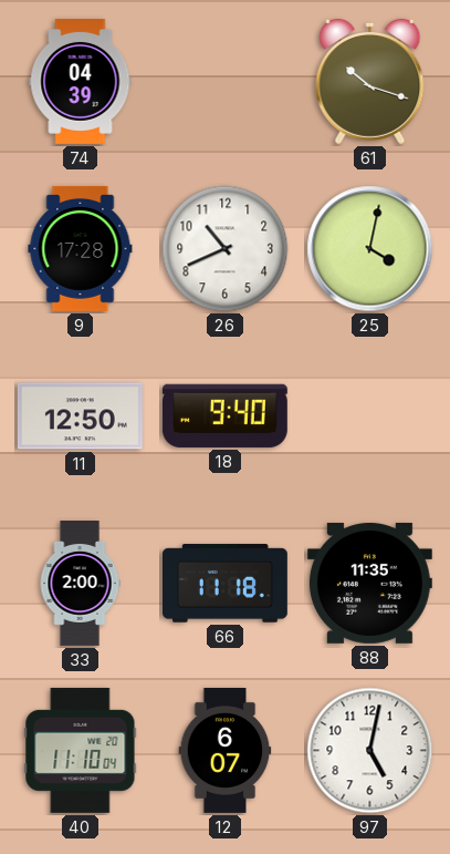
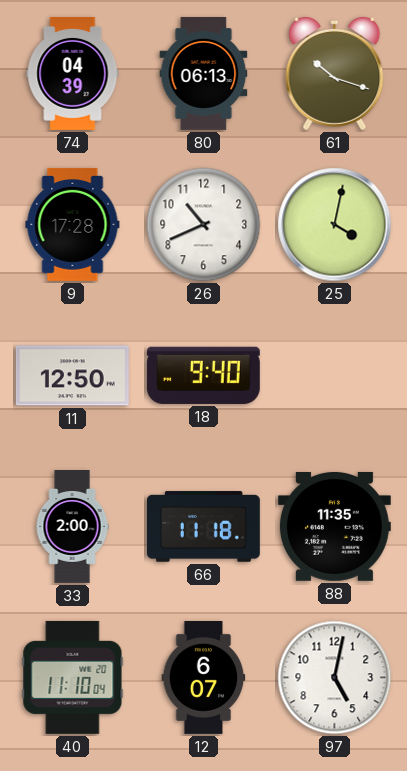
80: none -> 06:13 (204, 73)
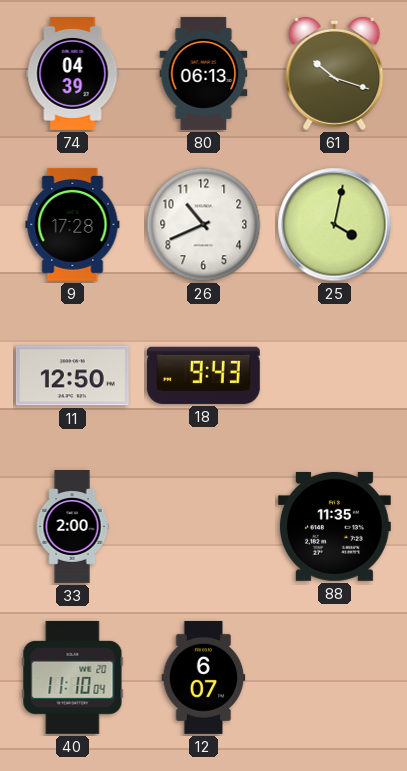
18: 9:40 -> 9:43 (203, 375)
66: 11:18 -> none (203, 527)
97: 5:02 -> none (335, 678)
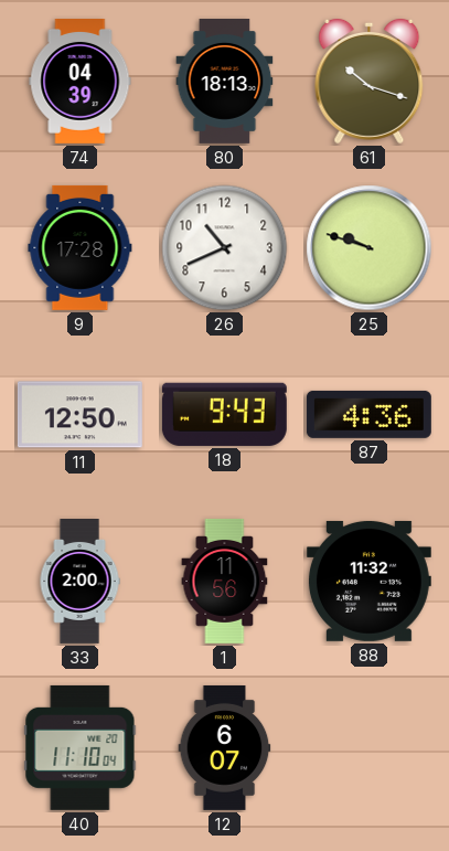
80: 06:13 -> 18:13 (225, 81)
25: 4:02 -> 9:48 (370, 248)
87: none -> 4:36 (368, 414)
1: none -> 11:56 (225, 581)
88: 11:35 -> 11:32 (368, 581)
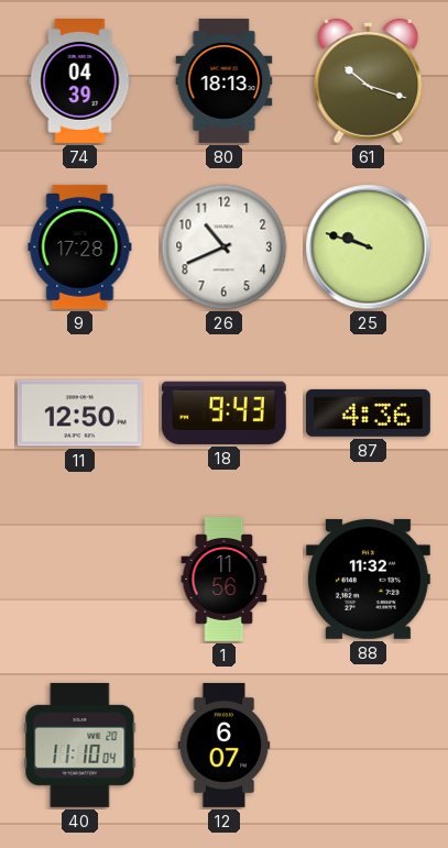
33: 2:00 -> none (79, 582)
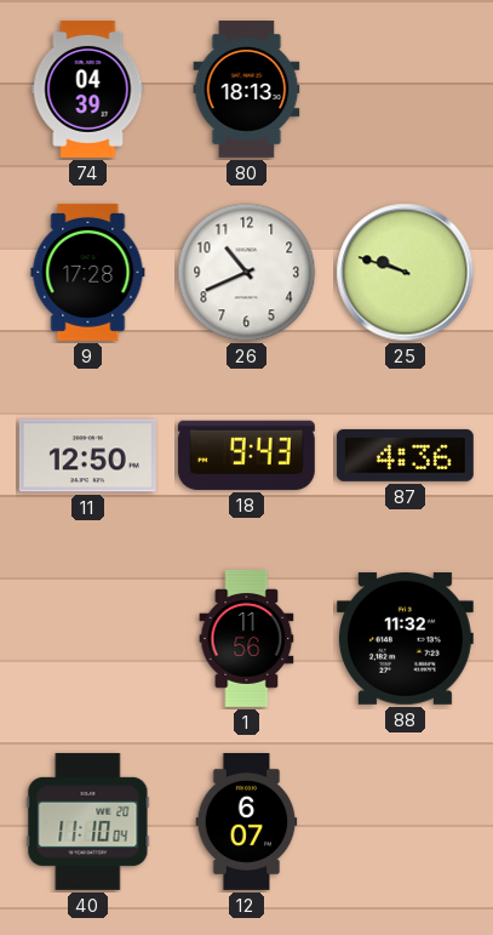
61: 10:18 -> none (369, 80)
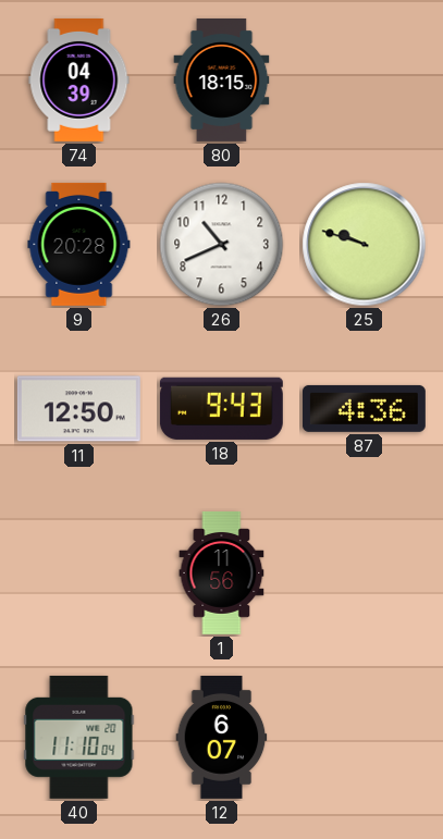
80: 18:13 -> 18:15 (222, 79)
9: 17:28 -> 20:28 (79, 244)
88: 11:32 -> none (405, 638)
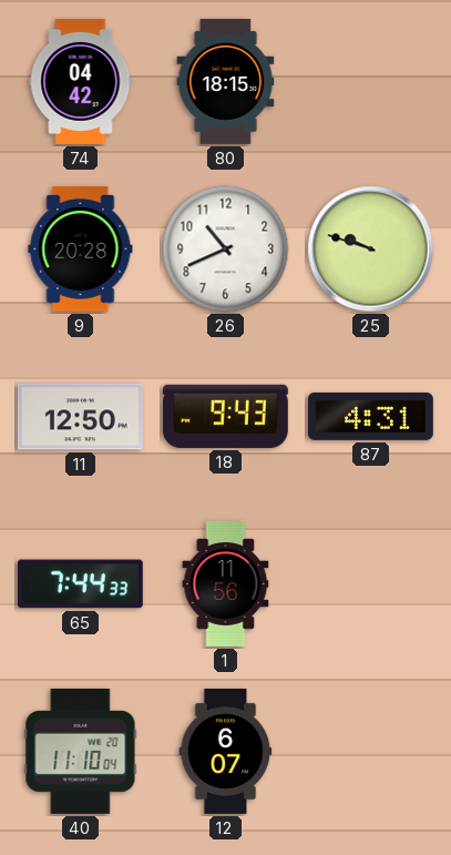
74: 04:39 -> 04:42 (81, 81)
87: 4:36 -> 4:31 (370, 416)
65: none -> 7:44 (80, 584)
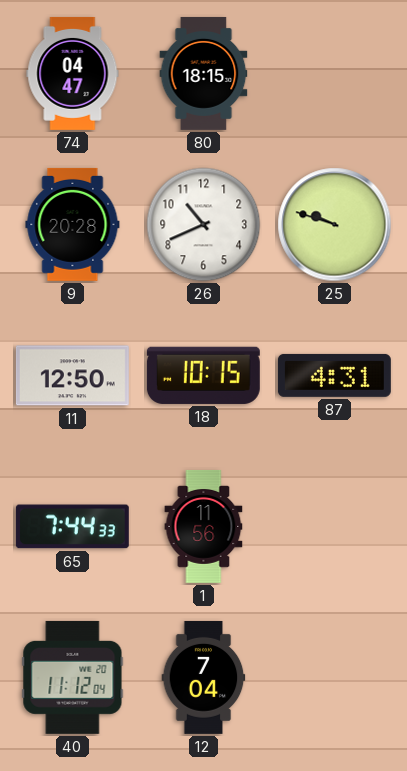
74: 04:42 -> 04:47 (73, 73)
18: 9:43 -> 10:15 (203, 375)
40: 11:10 -> 11:12 (73, 677)
12: 6:07 -> 7:04 (204, 677)
